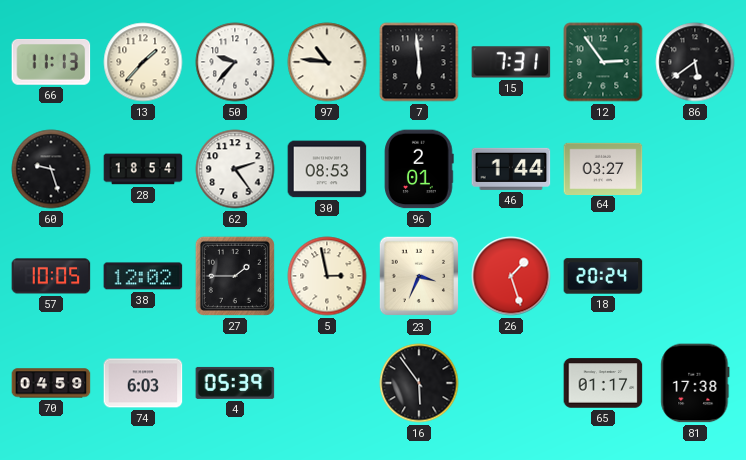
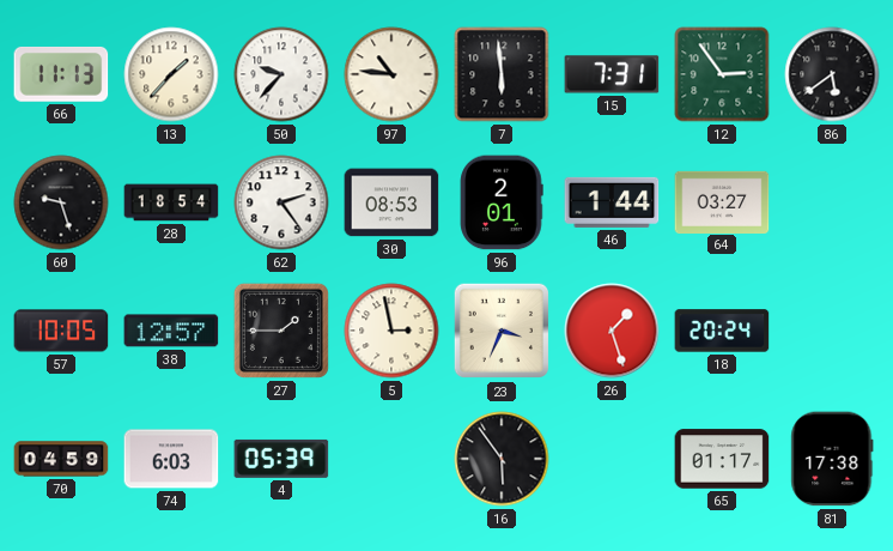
38: 12:02 -> 12:57 (171, 331)
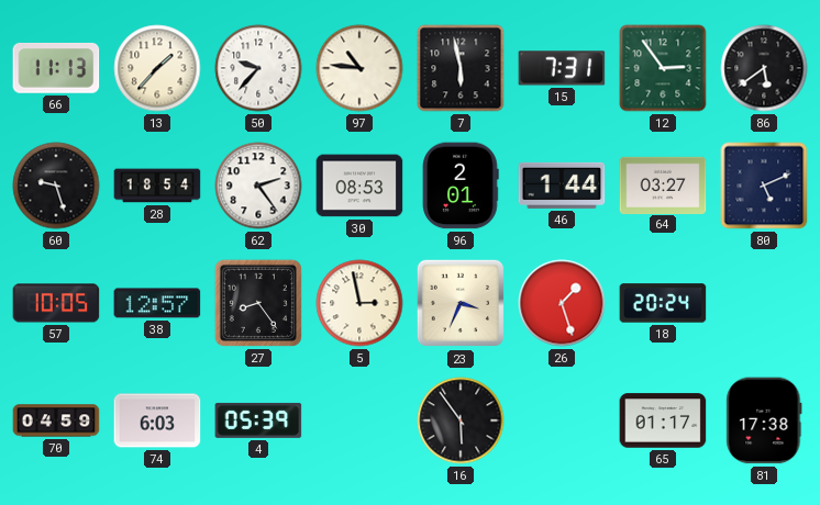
7: 5:59 -> 5:58 (461, 68)
80: none -> 5:11 (764, 186)
27: 1:45 -> 8:24 (258, 303)
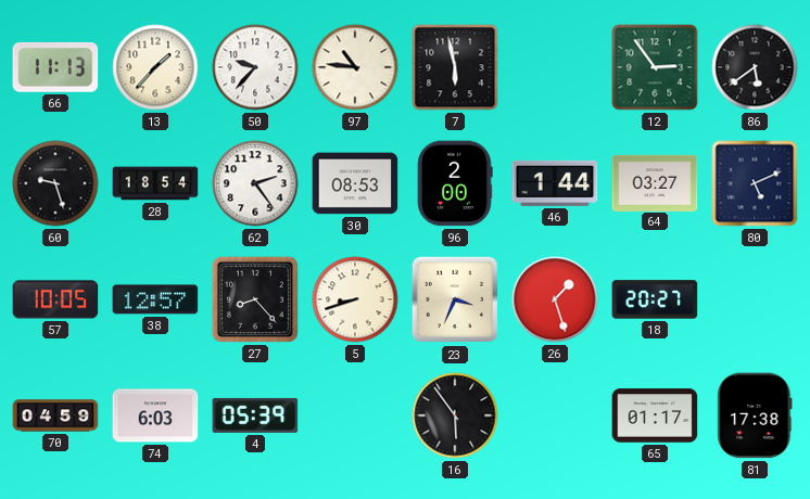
15: 7:31 -> none (562, 68)
96: 2:01 -> 2:00 (455, 183)
27: 8:24 -> 8:23 (255, 299)
5: 2:58 -> 8:42 (355, 299)
18: 20:24 -> 20:27 (655, 299)
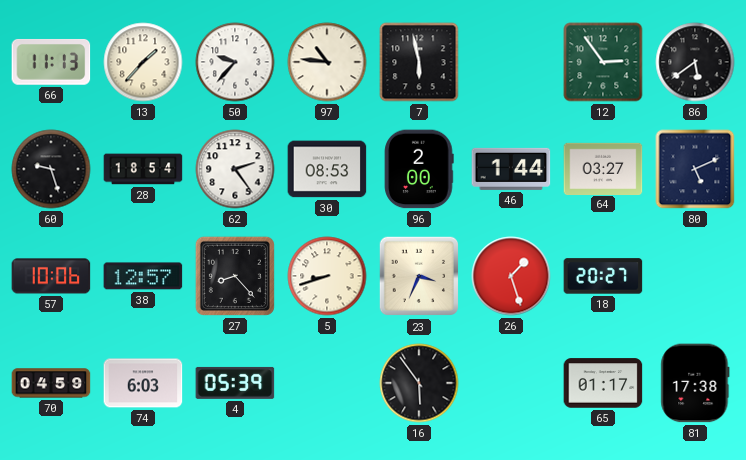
57: 10:05 -> 10:06 (51, 276)
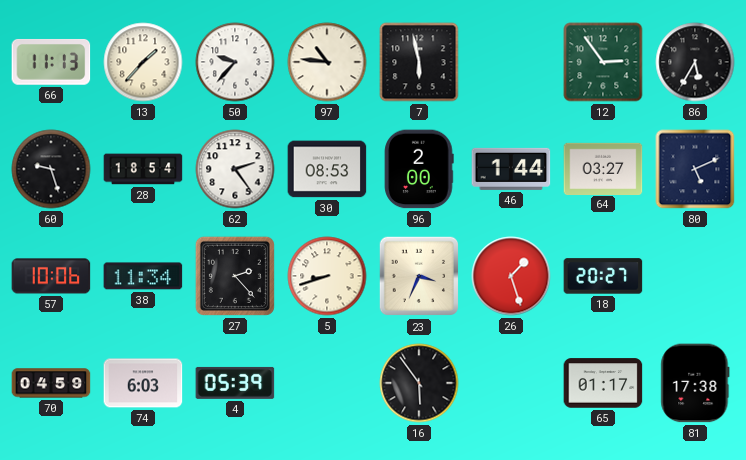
86: 5:39 -> 5:35 (695, 62)
38: 12:57 -> 11:34 (143, 276)
27: 8:23 -> 2:23 (235, 276)
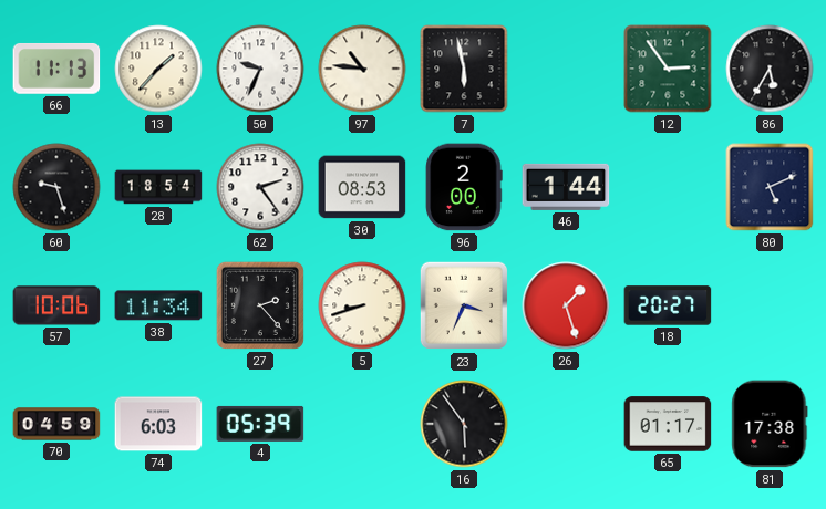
50: 9:37 -> 9:34 (260, 69)
64: 03:27 -> none (603, 168)
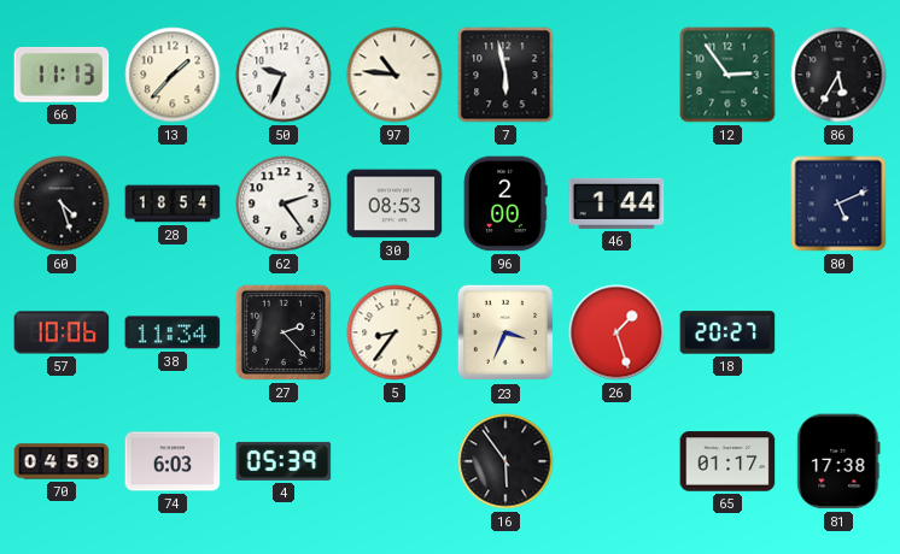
60: 9:27 -> 4:27 (62, 204)
5: 8:42 -> 8:36 (395, 332)
